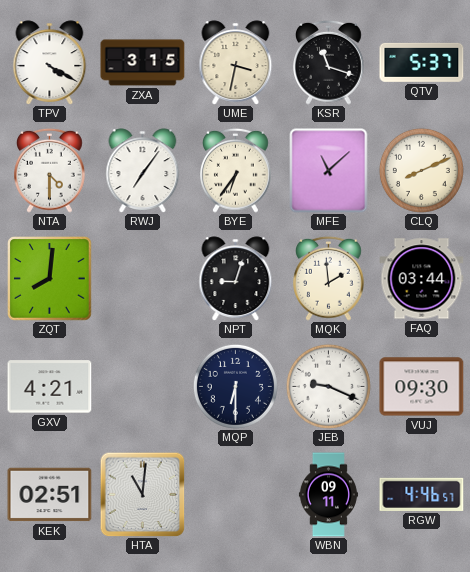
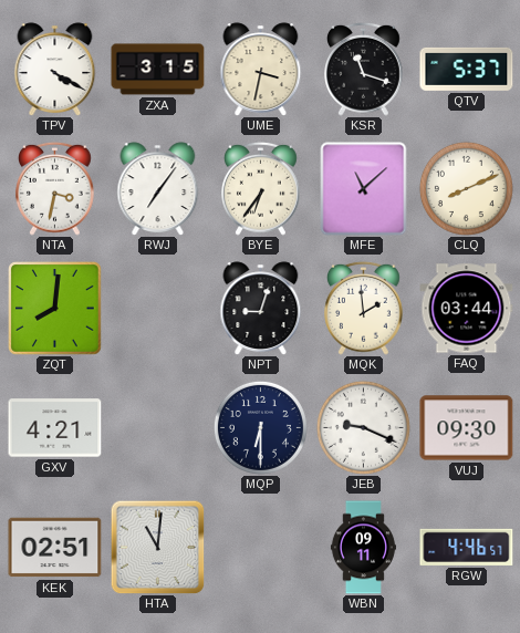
NTA: 4:30 -> 3:32 (55, 188)
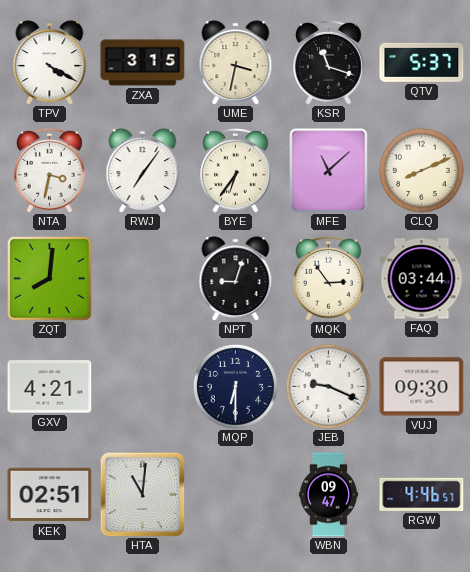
MQK: 1:59 -> 2:54 (329, 278)
WBN: 09:11 -> 09:47 (328, 495)
